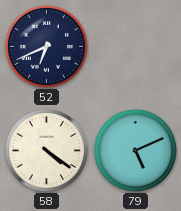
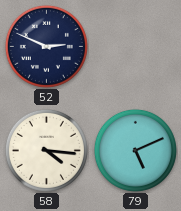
52: 6:41 -> 2:49 (46, 46)
58: 4:21 -> 4:16 (46, 150)
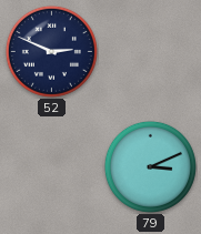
58: 4:16 -> none (46, 150)
79: 5:11 -> 3:11 (150, 166)
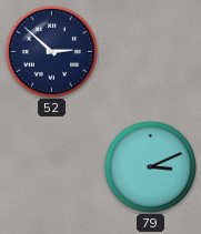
52: 2:49 -> 2:52 (51, 51)
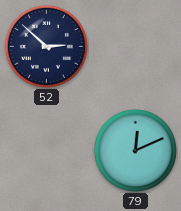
79: 3:11 -> 12:11 (135, 150)
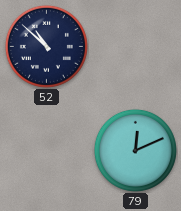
52: 2:52 -> 10:52 (46, 46)
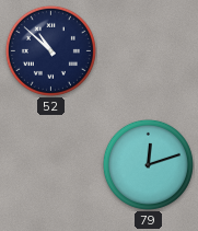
79: 12:11 -> 12:12 (148, 164)
